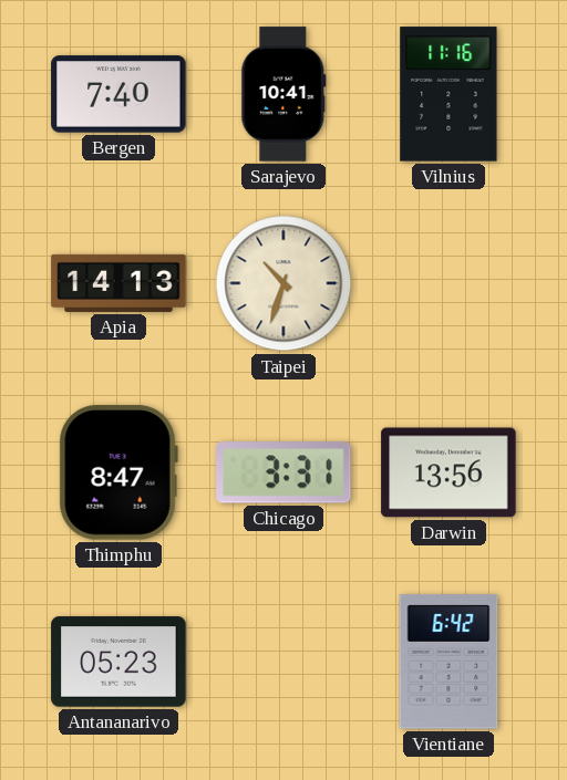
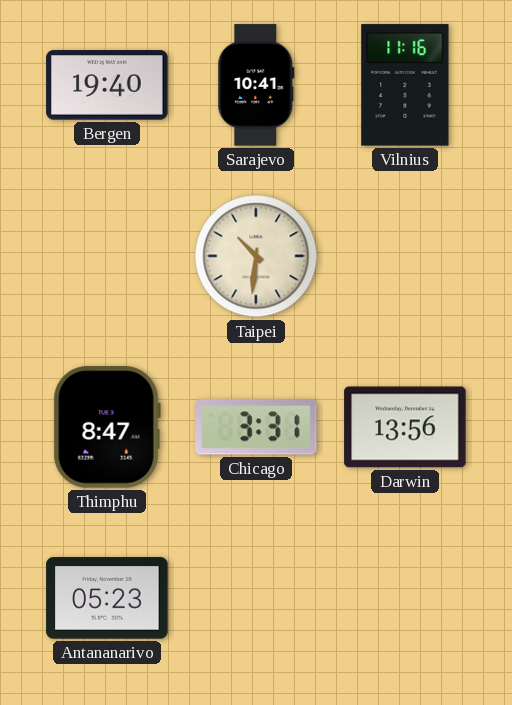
Bergen: 7:40 -> 19:40 (107, 85)
Apia: 14:13 -> none (118, 283)
Taipei: 10:33 -> 10:31 (256, 256)
Vientiane: 6:42 -> none (449, 662)
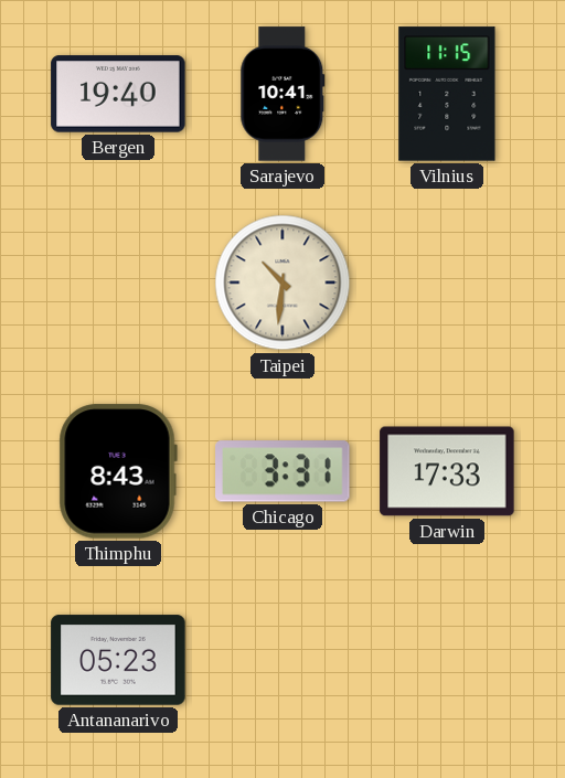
Vilnius: 11:16 -> 11:15 (447, 94)
Thimphu: 8:47 -> 8:43 (118, 471)
Darwin: 13:56 -> 17:33 (447, 471)
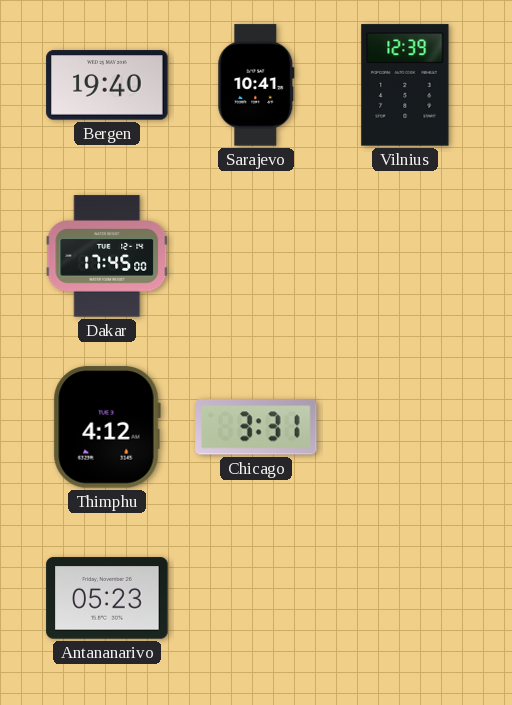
Vilnius: 11:15 -> 12:39 (405, 85)
Dakar: none -> 17:45 (107, 256)
Taipei: 10:31 -> none (282, 283)
Thimphu: 8:43 -> 4:12 (107, 427)
Darwin: 17:33 -> none (447, 471)
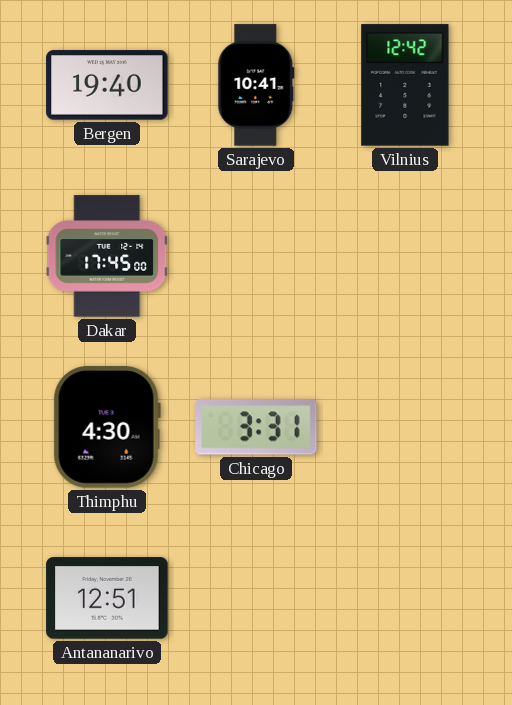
Vilnius: 12:39 -> 12:42 (405, 85)
Thimphu: 4:12 -> 4:30 (107, 427)
Antananarivo: 05:23 -> 12:51 (107, 598)
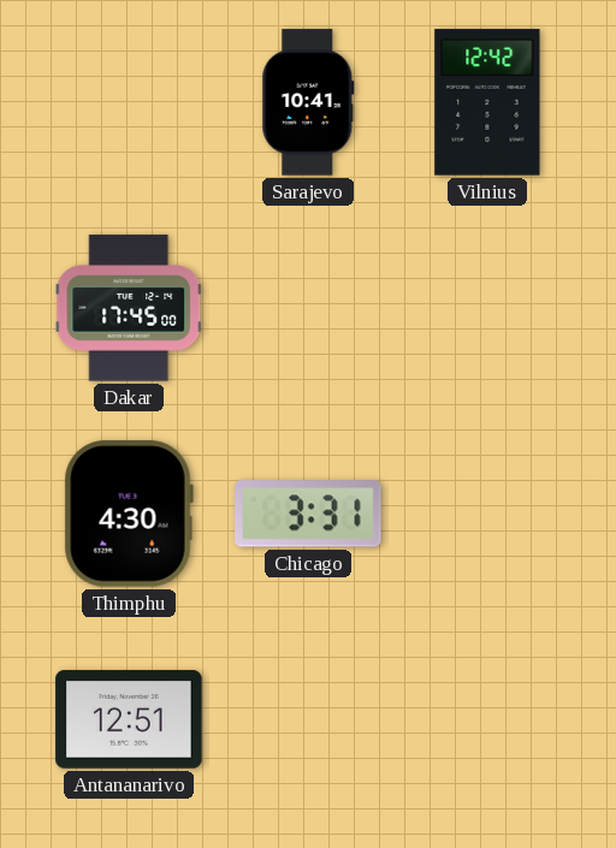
Bergen: 19:40 -> none (107, 85)
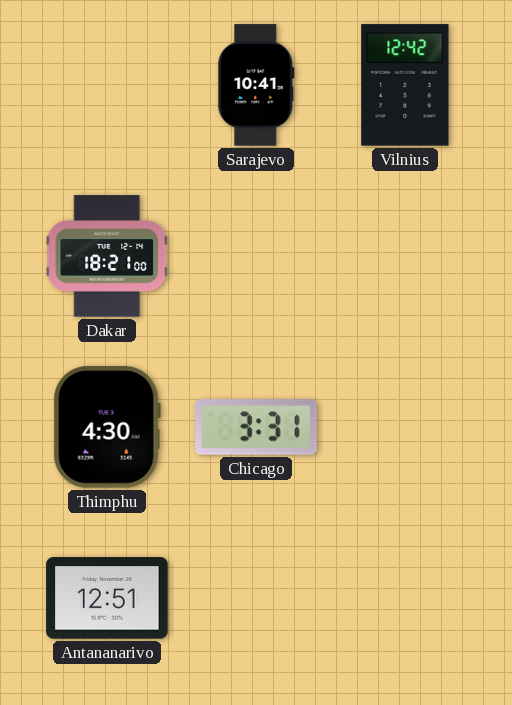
Dakar: 17:45 -> 18:21 (107, 256)
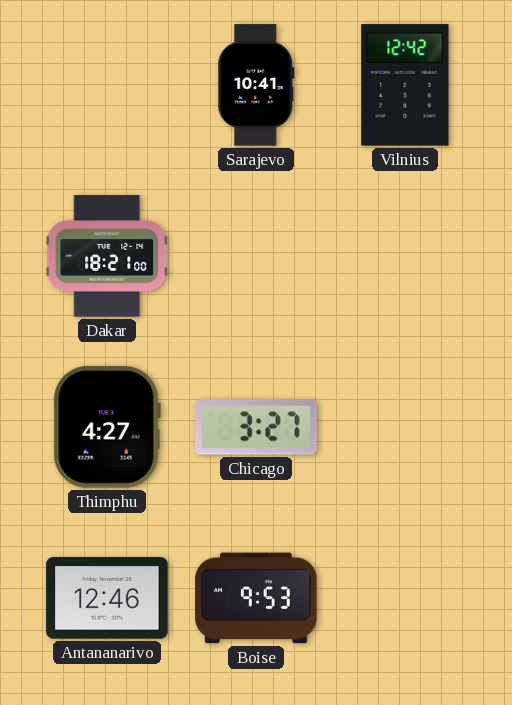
Thimphu: 4:30 -> 4:27 (107, 427)
Chicago: 3:31 -> 3:27 (256, 427)
Antananarivo: 12:51 -> 12:46 (107, 598)
Boise: none -> 9:53 (256, 598)
